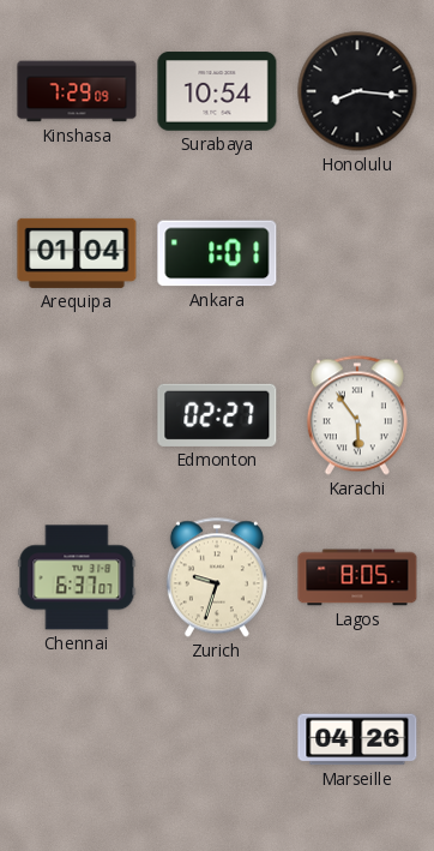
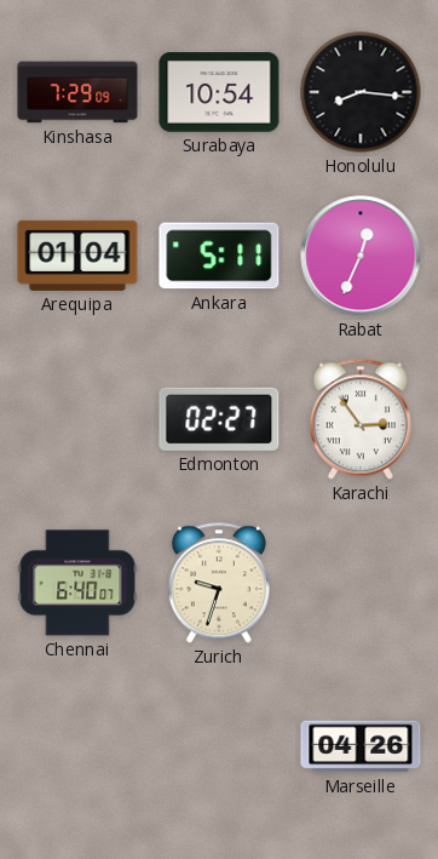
Ankara: 1:01 -> 5:11 (219, 256)
Rabat: none -> 12:34 (361, 256)
Karachi: 5:54 -> 2:54 (361, 419)
Chennai: 6:37 -> 6:40 (77, 583)
Lagos: 8:05 -> none (357, 577)
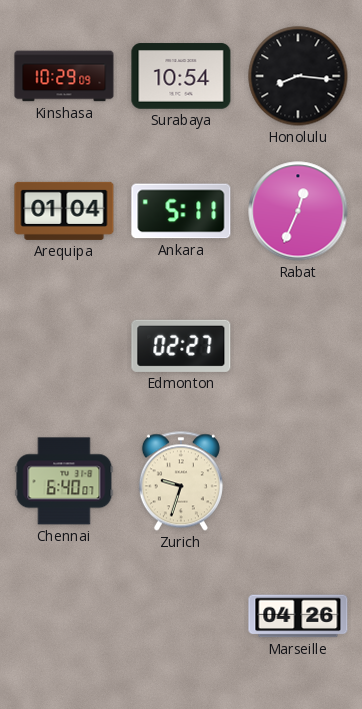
Kinshasa: 7:29 -> 10:29 (64, 76)
Karachi: 2:54 -> none (361, 419)
